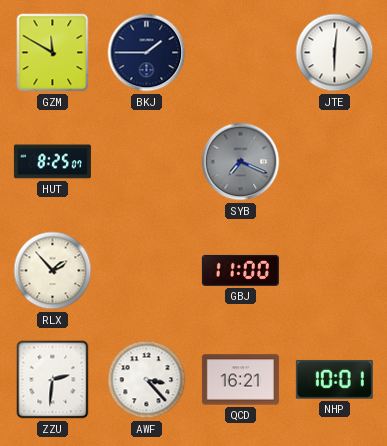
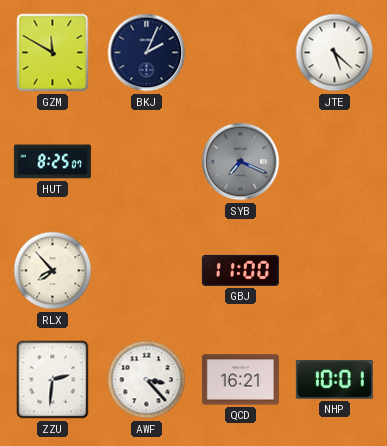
BKJ: 1:45 -> 2:04 (147, 53)
JTE: 6:01 -> 5:22 (335, 53)
RLX: 1:53 -> 7:53 (53, 271)
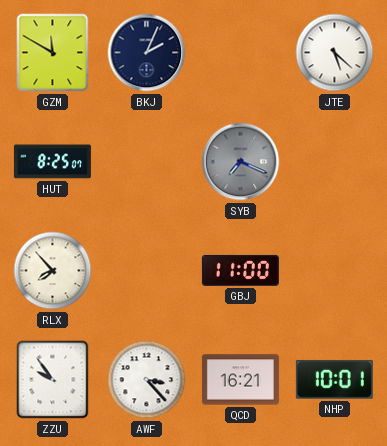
ZZU: 2:31 -> 9:54 (53, 380)
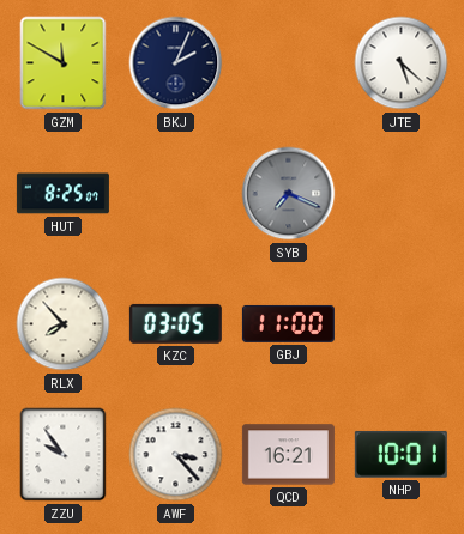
KZC: none -> 03:05 (175, 323)
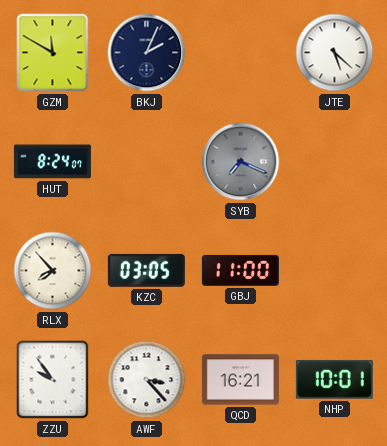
HUT: 8:25 -> 8:24 (52, 162)
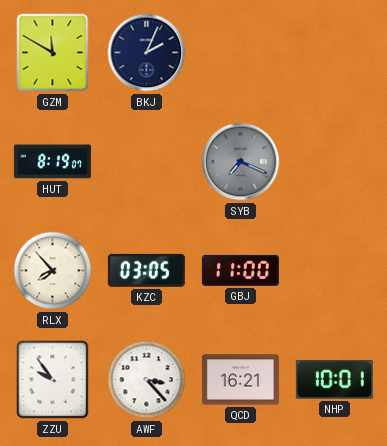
JTE: 5:22 -> none (335, 53)
HUT: 8:24 -> 8:19 (52, 162)
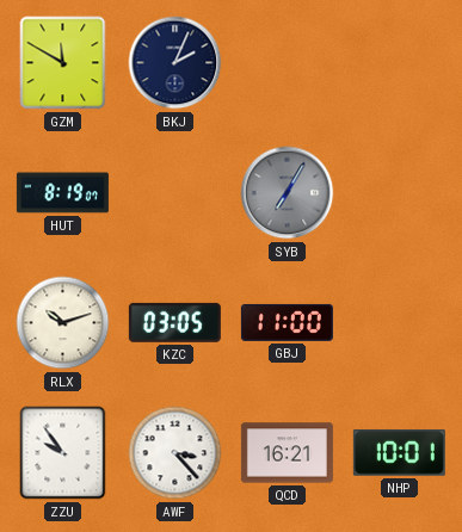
SYB: 7:19 -> 7:05 (288, 193)
RLX: 7:53 -> 10:12 (63, 323)
